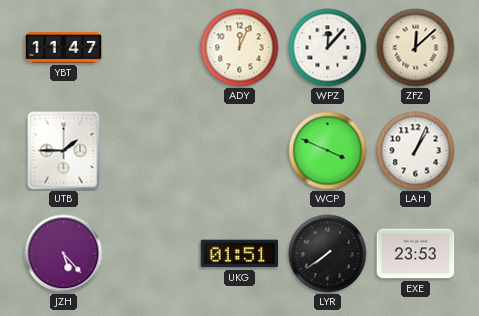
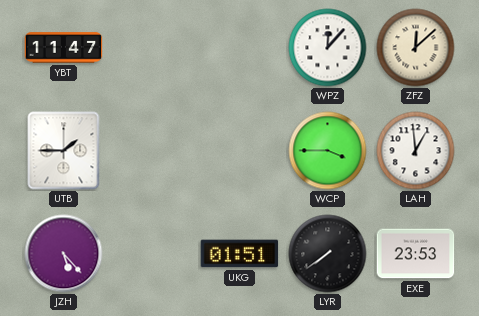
ADY: 12:04 -> none (240, 48)
WCP: 3:49 -> 3:45 (328, 151)
LAH: 1:04 -> 12:59 (416, 151)
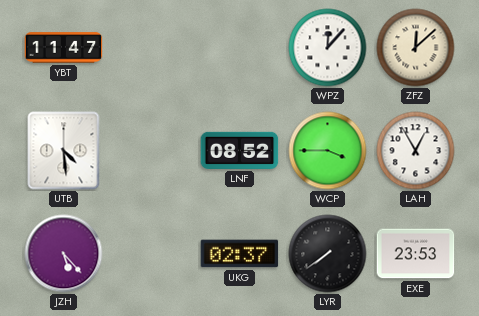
UTB: 1:45 -> 4:29 (64, 151)
LNF: none -> 08:52 (240, 150)
LAH: 12:59 -> 12:55 (416, 151)
UKG: 01:51 -> 02:37 (240, 254)
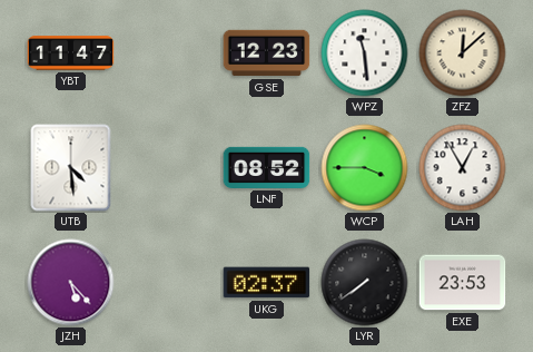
GSE: none -> 12:23 (267, 53)
WPZ: 12:07 -> 11:29 (365, 53)
